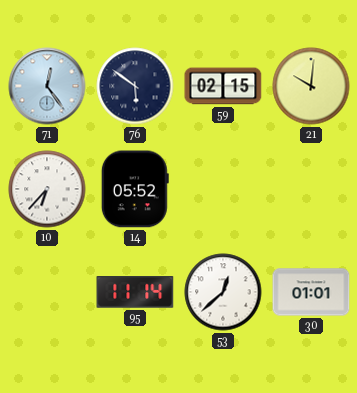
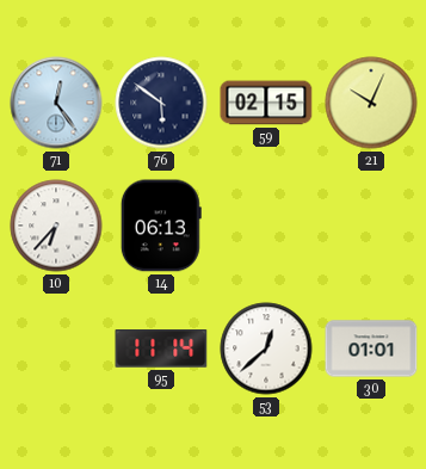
21: 10:01 -> 10:04 (371, 103)
14: 05:52 -> 06:13 (161, 226)
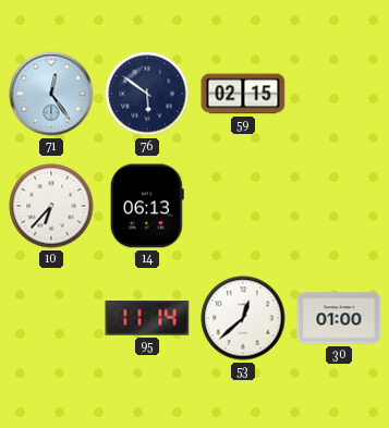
21: 10:04 -> none (371, 103)
30: 01:01 -> 01:00 (339, 318)
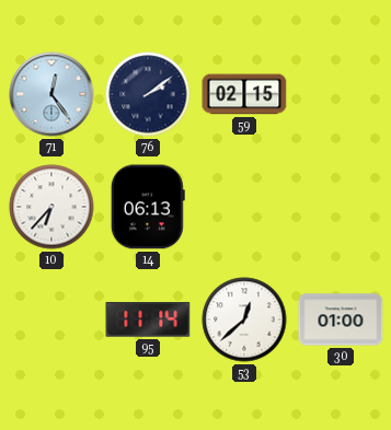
76: 5:51 -> 2:09 (148, 94)
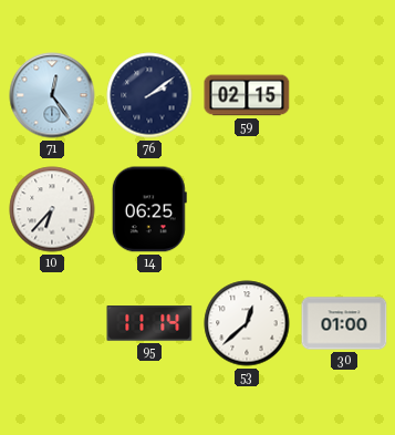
14: 06:13 -> 06:25 (149, 209)
